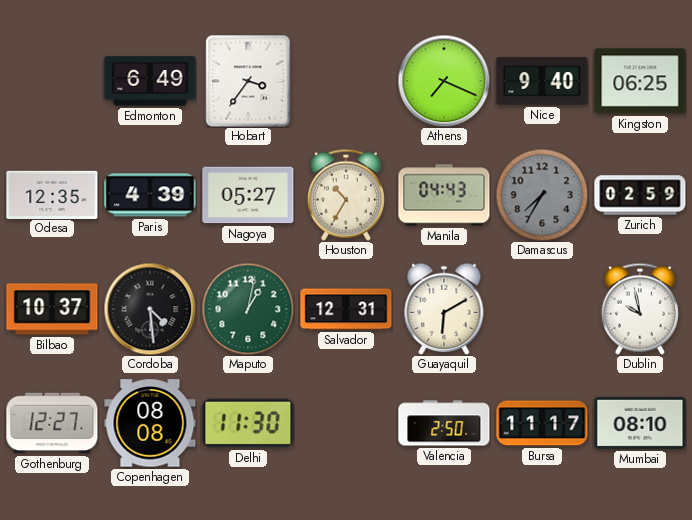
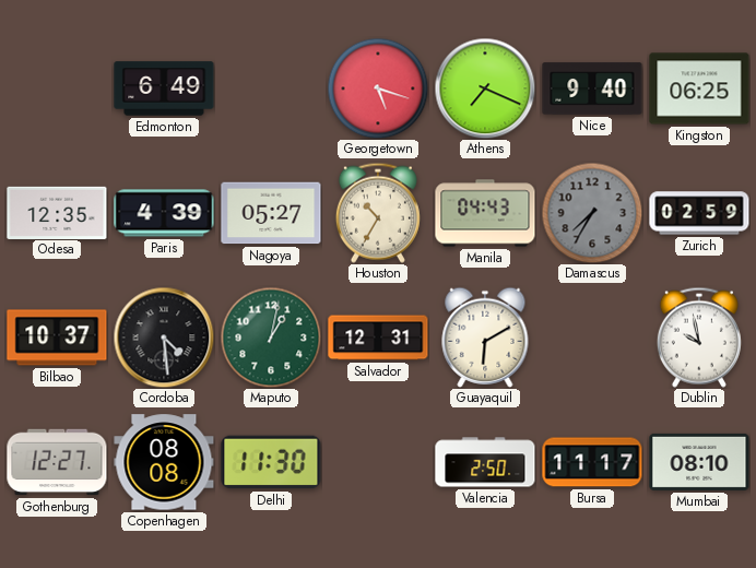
Hobart: 3:36 -> none (248, 81)
Georgetown: none -> 5:18 (378, 88)
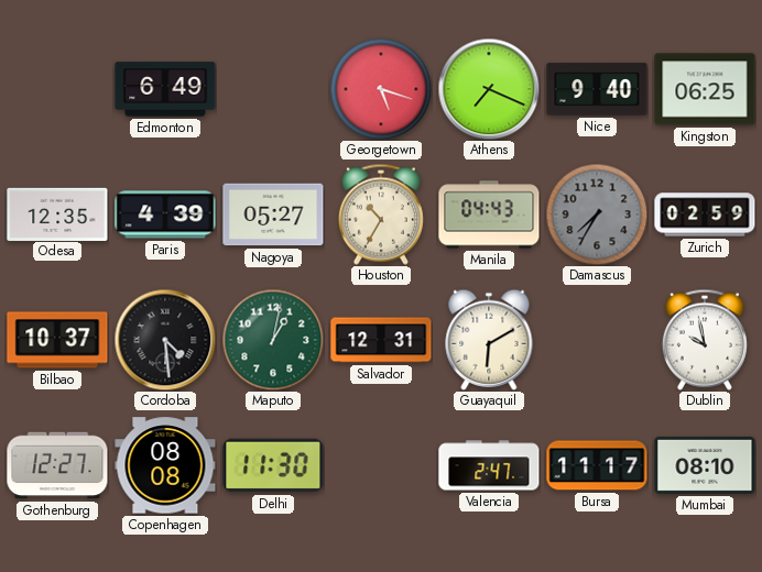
Valencia: 2:50 -> 2:47 (489, 465)
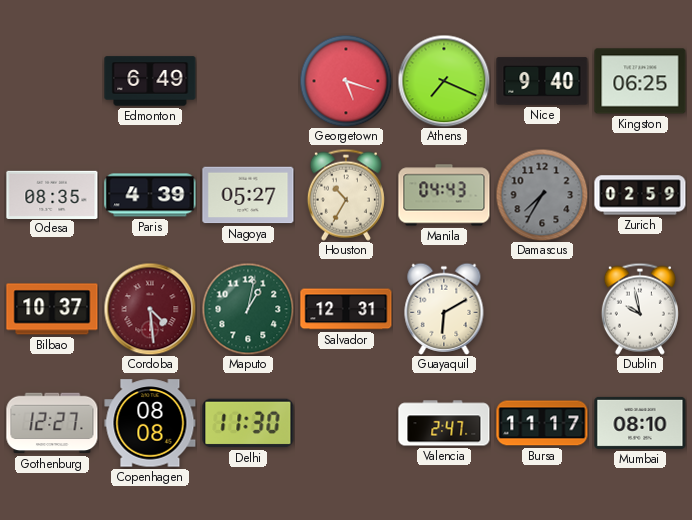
Odesa: 12:35 -> 08:35 (52, 194)
Cordoba dial: black -> burgundy (150, 309)
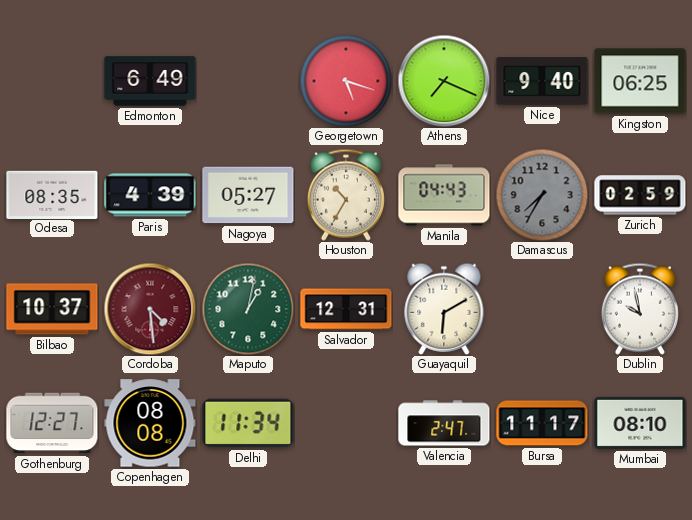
Delhi: 11:30 -> 11:34 (248, 423)
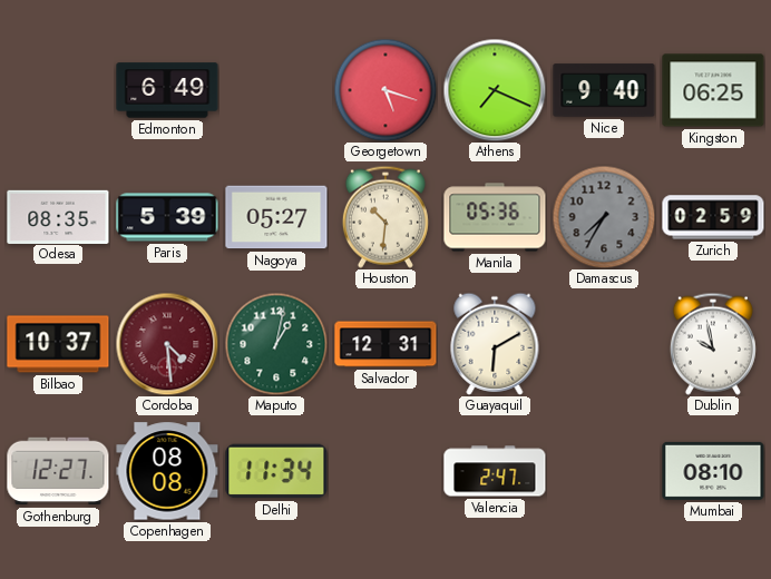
Paris: 4:39 -> 5:39 (167, 217)
Houston: 10:35 -> 10:31 (385, 217)
Manila: 04:43 -> 05:36 (495, 217)
Bursa: 11:17 -> none (542, 423)
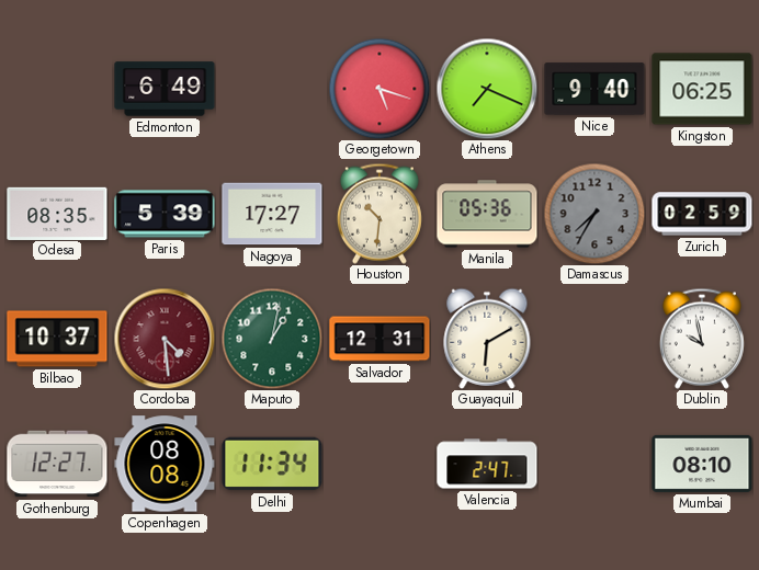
Nagoya: 05:27 -> 17:27 (272, 214)
